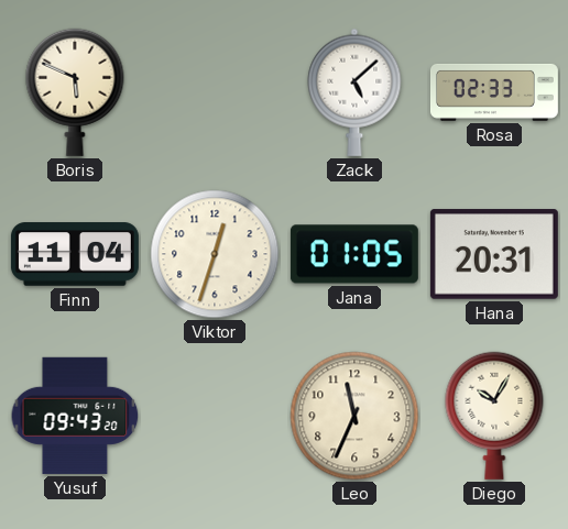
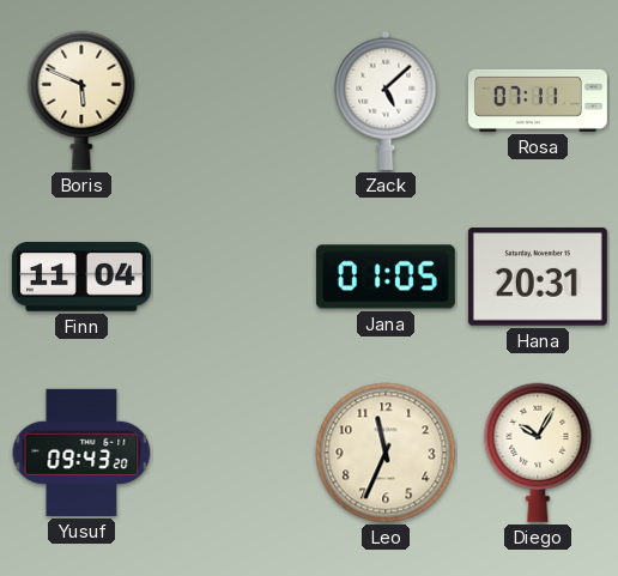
Rosa: 02:33 -> 07:11 (538, 101)
Viktor: 12:33 -> none (215, 254)
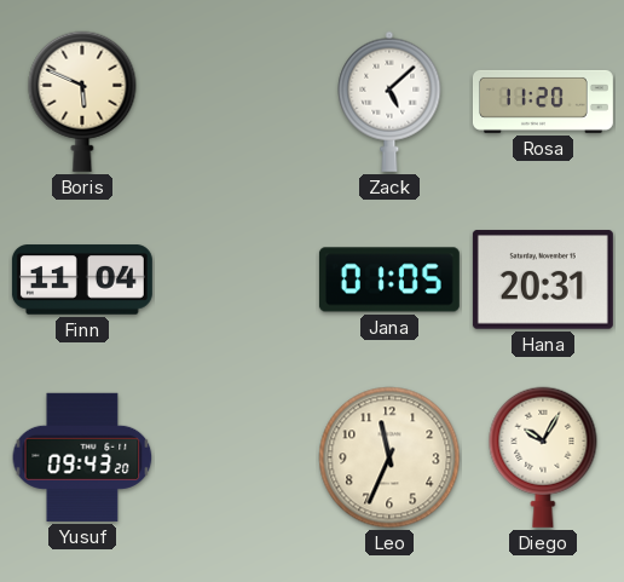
Rosa: 07:11 -> 11:20 (543, 102)
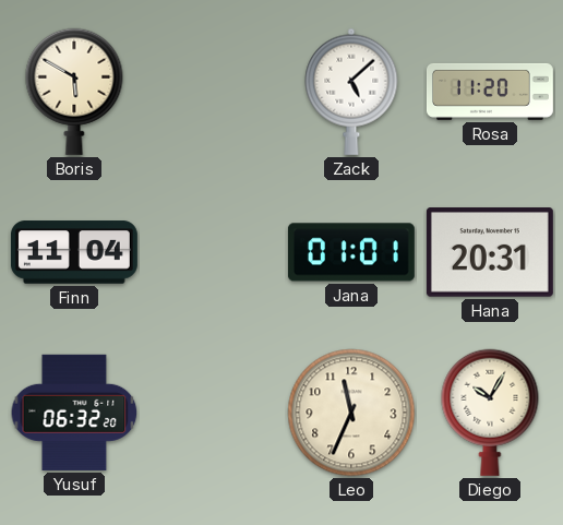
Boris: 5:49 -> 5:50 (74, 92)
Jana: 01:05 -> 01:01 (351, 252)
Yusuf: 09:43 -> 06:32 (74, 413)
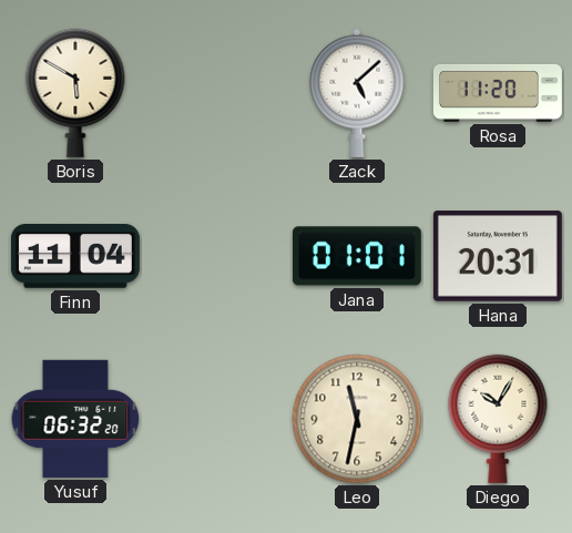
Leo: 11:34 -> 11:32 (357, 419)
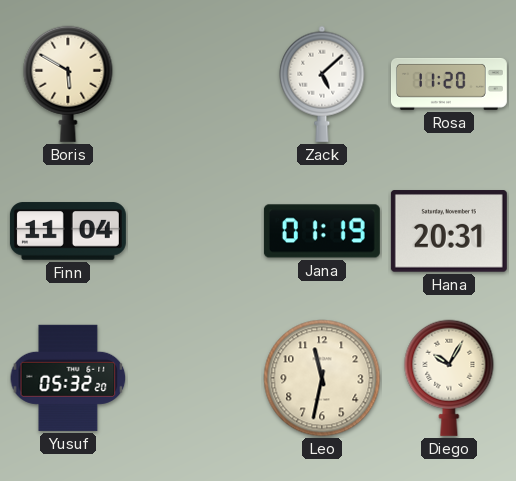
Jana: 01:01 -> 01:19 (322, 231)
Yusuf: 06:32 -> 05:32 (68, 378)
